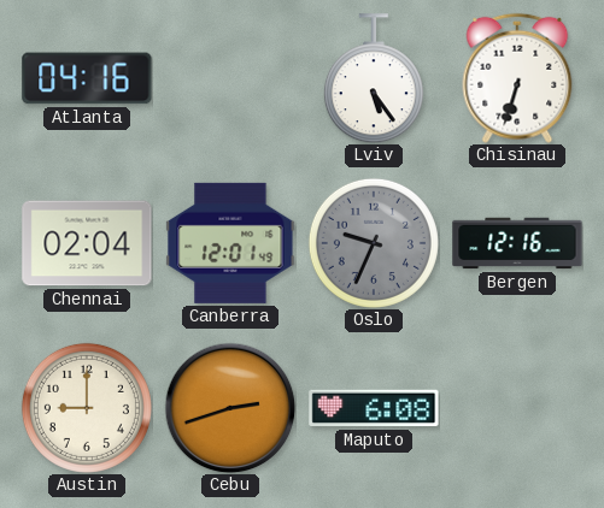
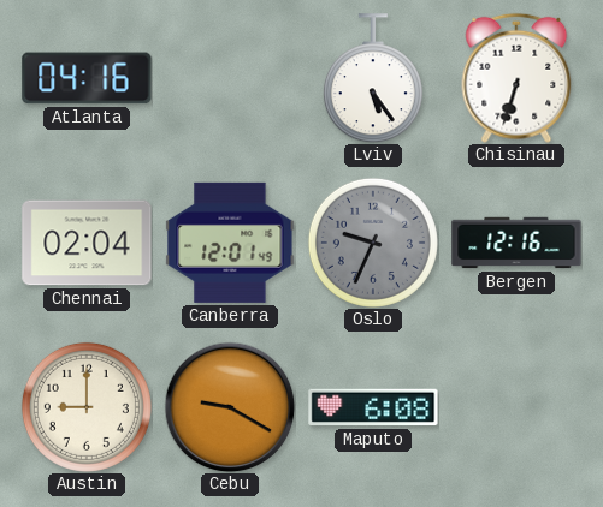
Cebu: 2:42 -> 9:20 (230, 407)
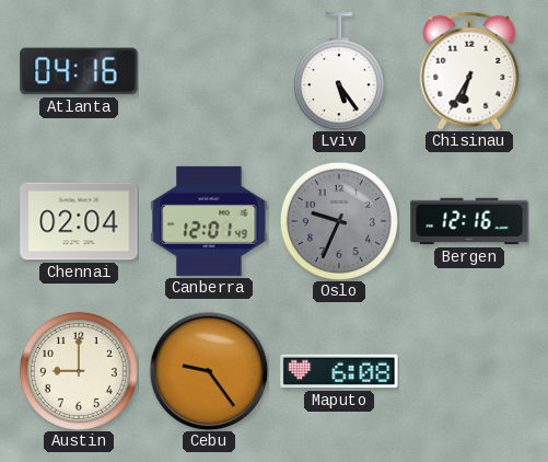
Chisinau: 6:33 -> 6:35 (469, 71)
Cebu: 9:20 -> 9:24 (209, 371)
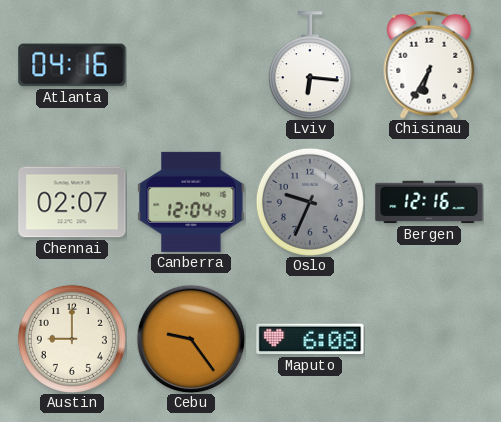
Lviv: 5:24 -> 6:16 (310, 65)
Chennai: 02:04 -> 02:07 (72, 202)
Canberra: 12:01 -> 12:04 (191, 202)
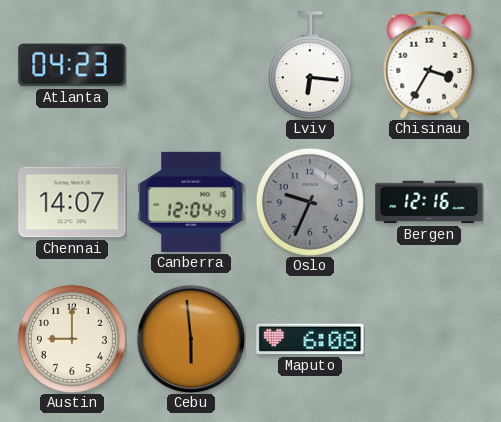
Atlanta: 04:16 -> 04:23 (72, 65)
Chisinau: 6:35 -> 3:35 (429, 65)
Chennai: 02:07 -> 14:07 (72, 202)
Cebu: 9:24 -> 5:59 (191, 339)
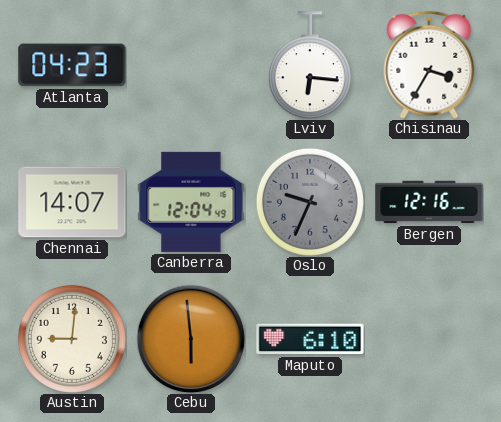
Austin: 9:00 -> 9:01 (72, 339)
Maputo: 6:08 -> 6:10 (310, 339)
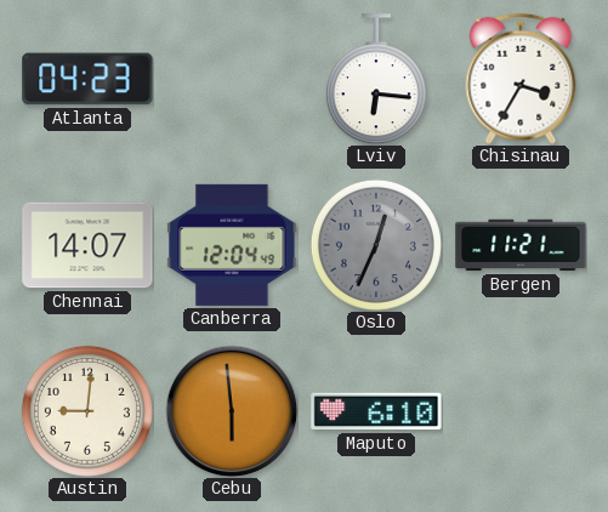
Oslo: 9:34 -> 12:34 (376, 245)
Bergen: 12:16 -> 11:21 (521, 245)
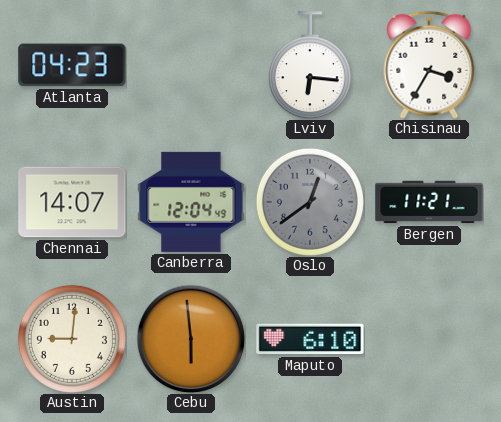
Oslo: 12:34 -> 12:39 (310, 202)
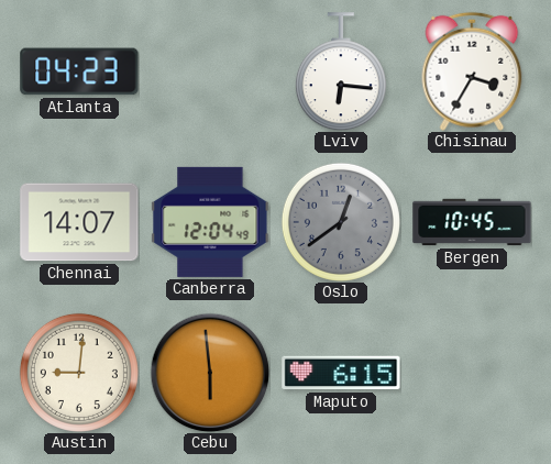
Bergen: 11:21 -> 10:45 (472, 222)
Maputo: 6:10 -> 6:15 (341, 373)
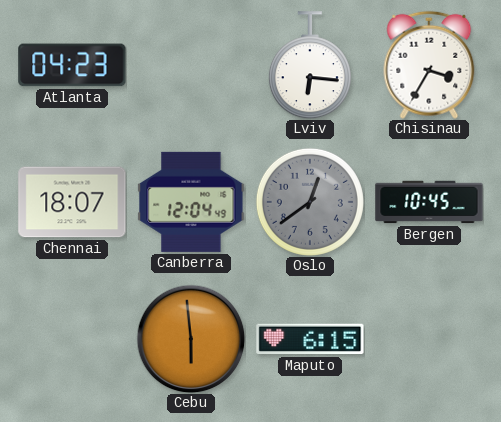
Chennai: 14:07 -> 18:07 (72, 202)
Austin: 9:01 -> none (79, 373)
